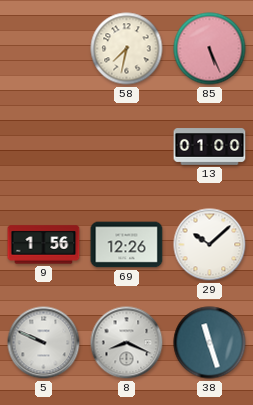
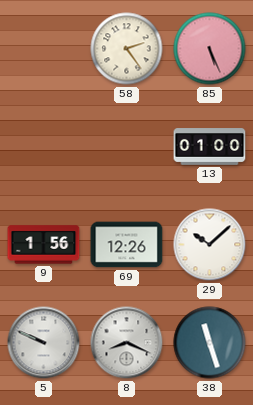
58: 7:32 -> 2:24 (127, 49)
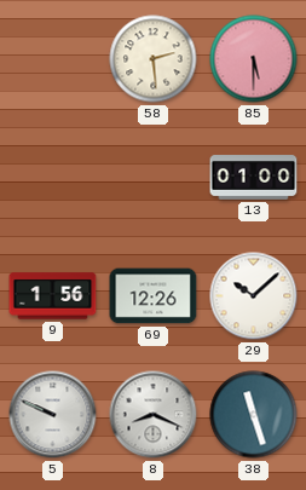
58: 2:24 -> 2:29 (154, 59)
85: 5:26 -> 5:30 (254, 59)
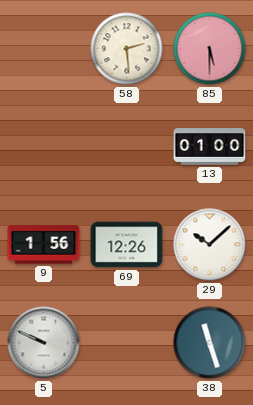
8: 8:19 -> none (154, 415)
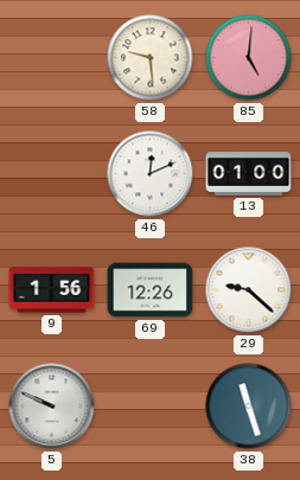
58: 2:29 -> 9:29 (151, 58)
85: 5:30 -> 5:01 (249, 58)
46: none -> 12:11 (151, 174)
29: 10:08 -> 9:22 (249, 290)
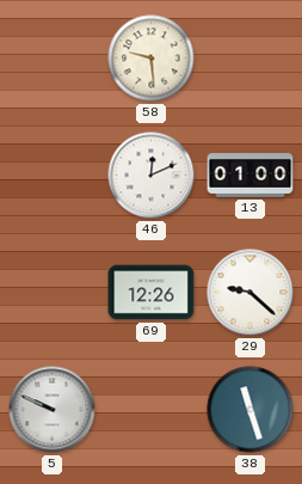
85: 5:01 -> none (249, 58)
9: 1:56 -> none (52, 290)
